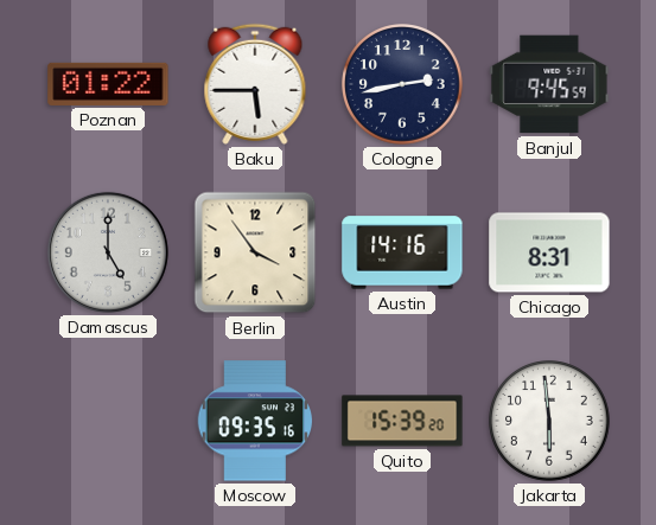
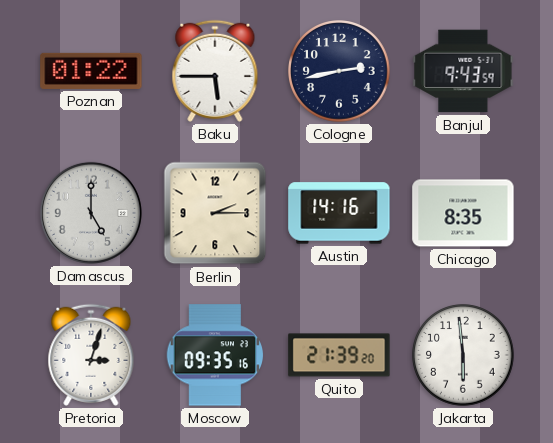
Banjul: 9:45 -> 9:43 (463, 71)
Berlin: 3:54 -> 2:15 (215, 213)
Chicago: 8:31 -> 8:35 (463, 213)
Pretoria: none -> 3:03 (91, 355)
Quito: 15:39 -> 21:39 (339, 355)
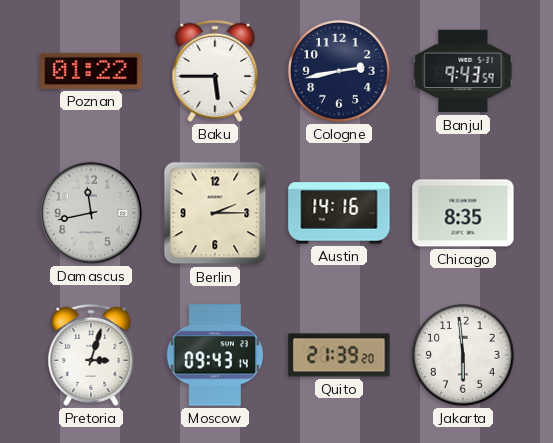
Damascus: 5:00 -> 11:43 (91, 213)
Moscow: 09:35 -> 09:43 (214, 355)
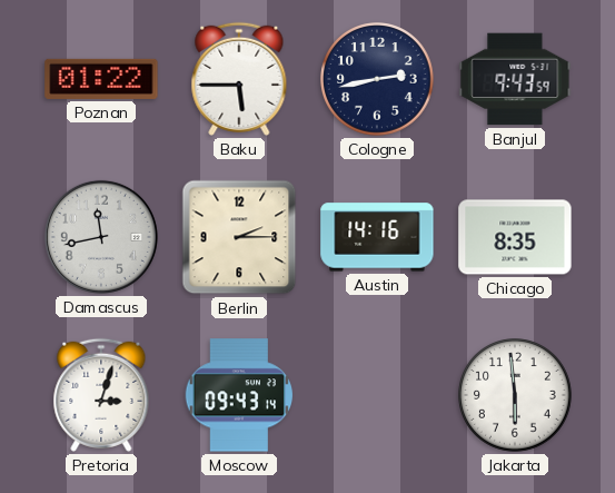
Quito: 21:39 -> none (339, 355)
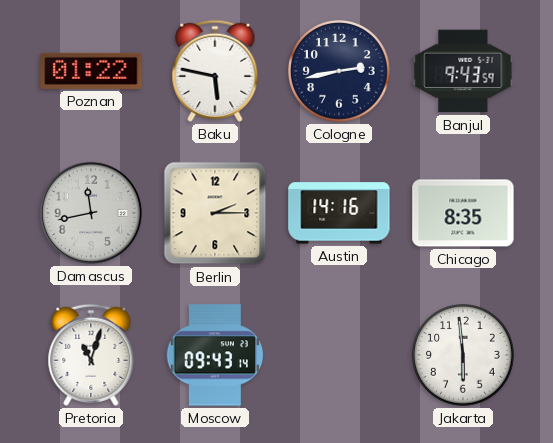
Baku: 5:45 -> 5:47 (215, 71)
Pretoria: 3:03 -> 11:03 (91, 355)
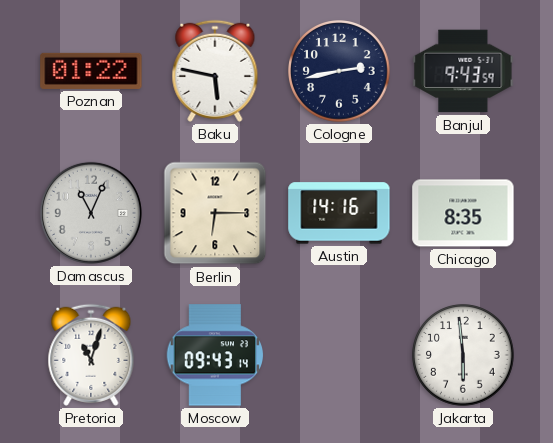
Damascus: 11:43 -> 11:04 (91, 213)
Berlin: 2:15 -> 6:15 (215, 213)
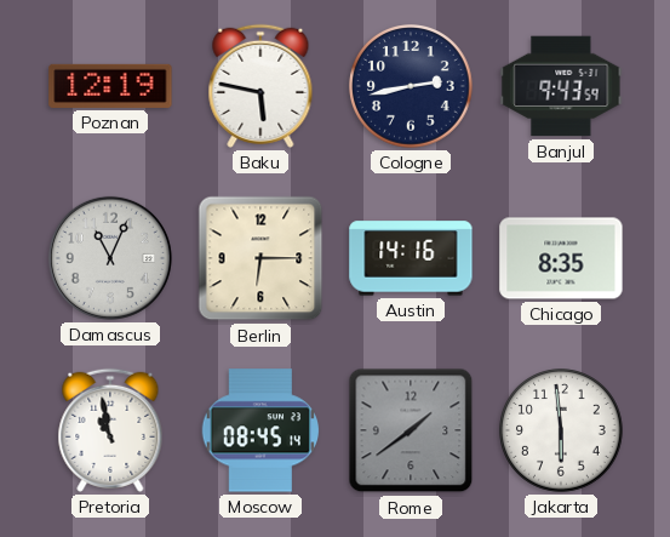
Poznan: 01:22 -> 12:19 (110, 86)
Pretoria: 11:03 -> 10:58 (110, 430)
Moscow: 09:43 -> 08:45 (259, 430)
Rome: none -> 1:39 (411, 430)
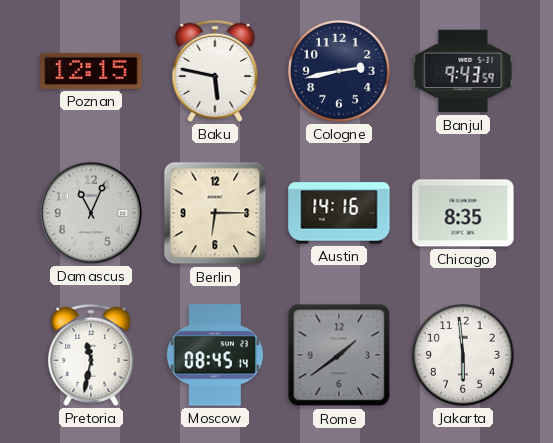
Poznan: 12:19 -> 12:15 (91, 71)
Pretoria: 10:58 -> 11:32 (91, 355)
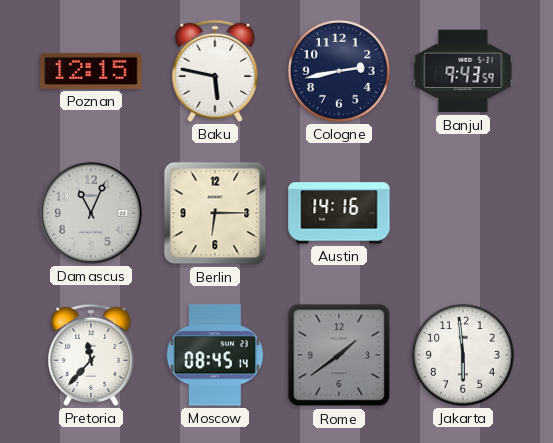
Chicago: 8:35 -> none (463, 213)
Pretoria: 11:32 -> 11:37 (91, 355)
